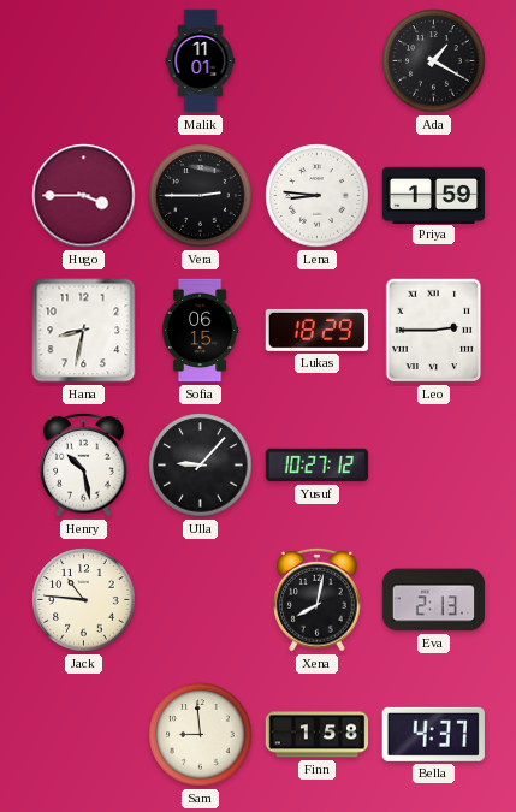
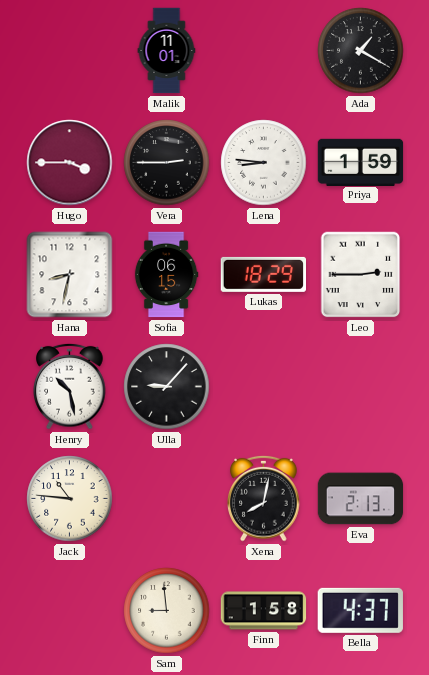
Yusuf: 10:27 -> none (318, 466)
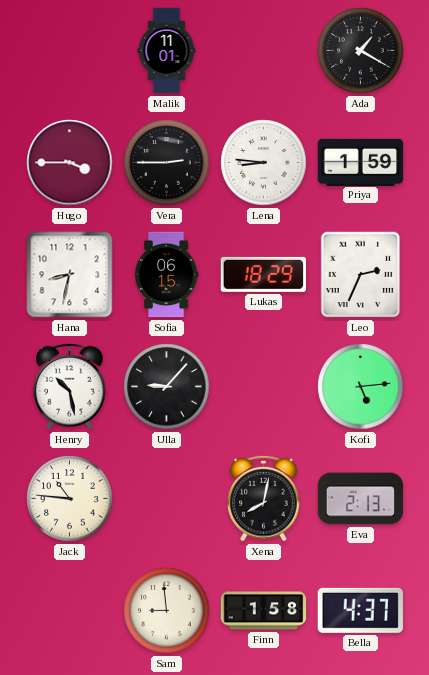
Leo: 2:45 -> 2:34 (361, 275)
Kofi: none -> 5:14 (361, 387)
